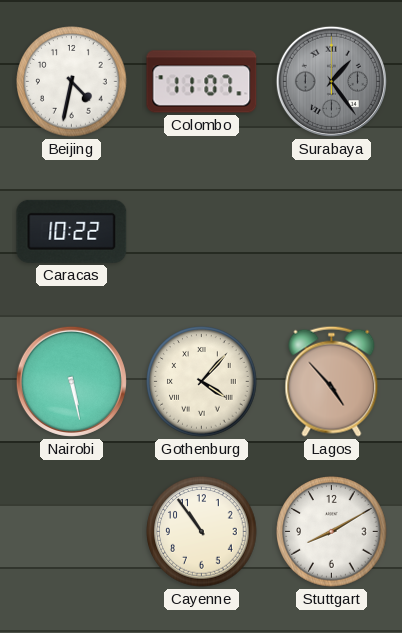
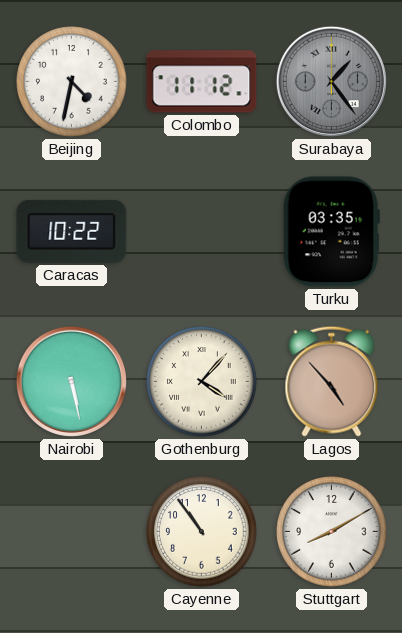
Colombo: 11:07 -> 11:12 (202, 82)
Turku: none -> 03:35 (331, 232)
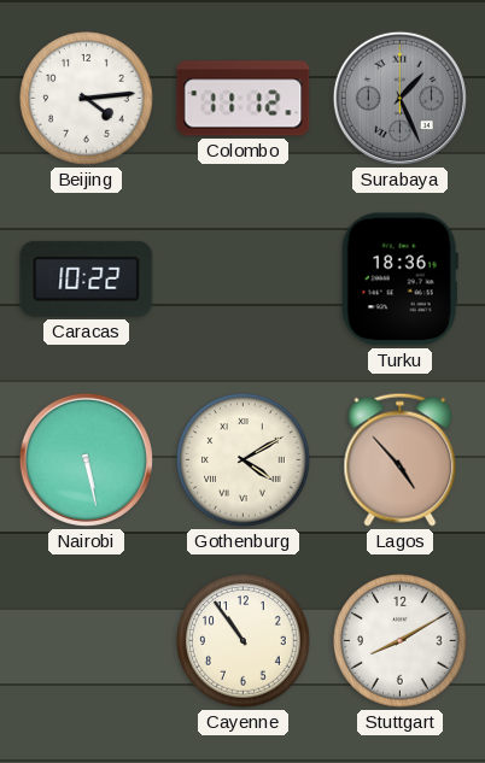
Beijing: 4:32 -> 4:14 (87, 99)
Surabaya: 1:24 -> 1:26 (399, 98)
Turku: 03:35 -> 18:36 (399, 280)
Gothenburg: 4:07 -> 4:10 (244, 460)
